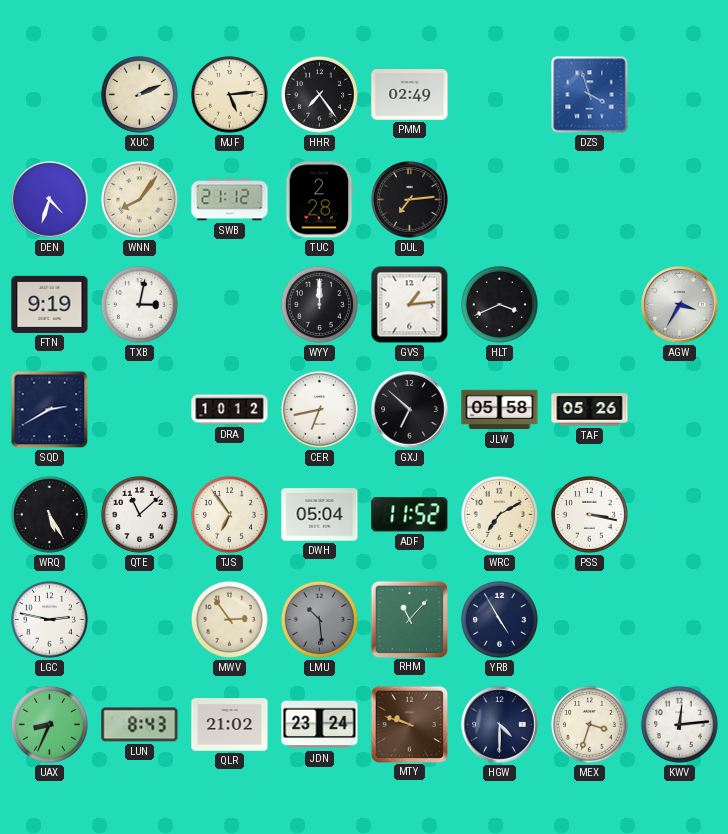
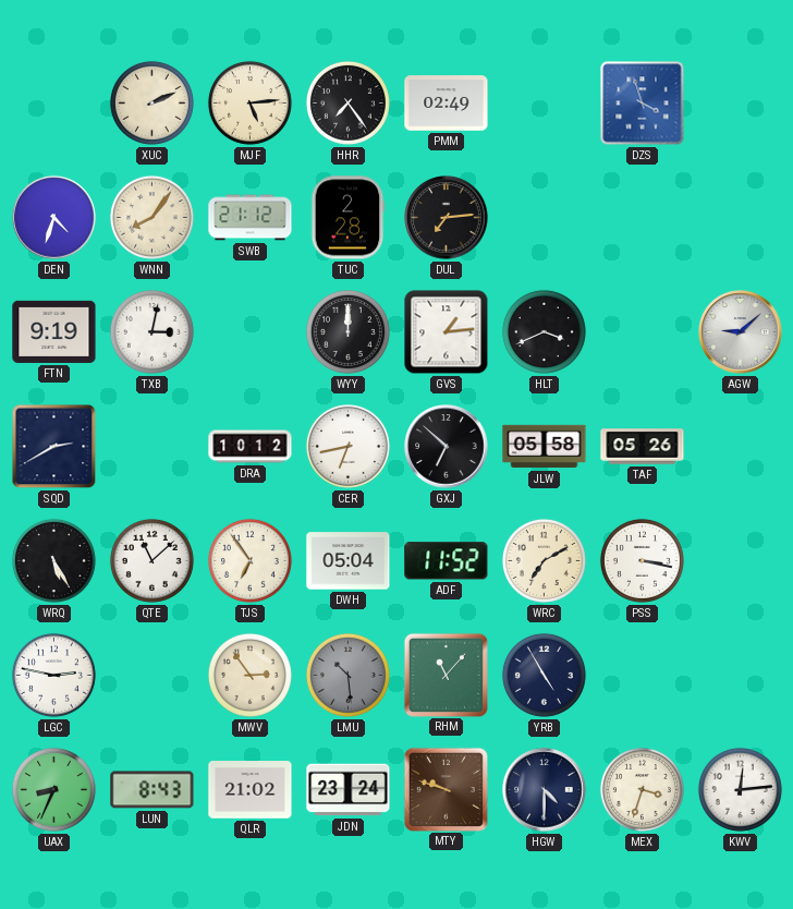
AGW: 3:35 -> 9:08 (741, 332)
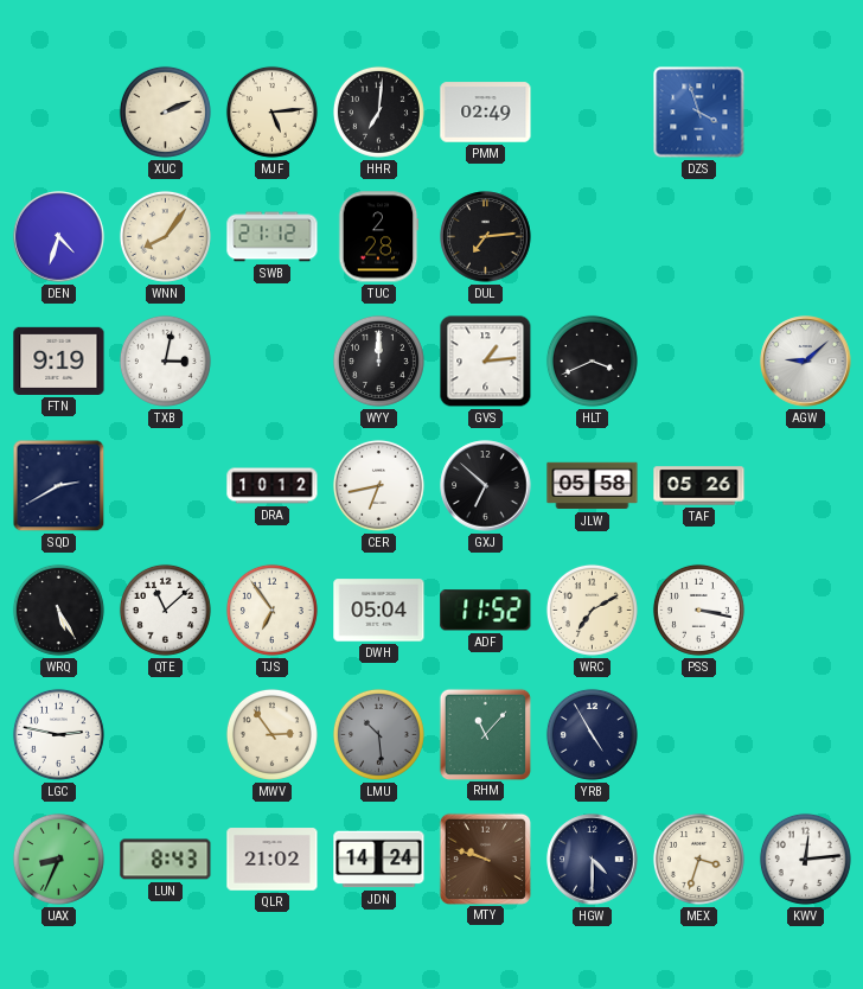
HHR: 7:24 -> 7:01 (378, 111)
JDN: 23:24 -> 14:24 (379, 860)
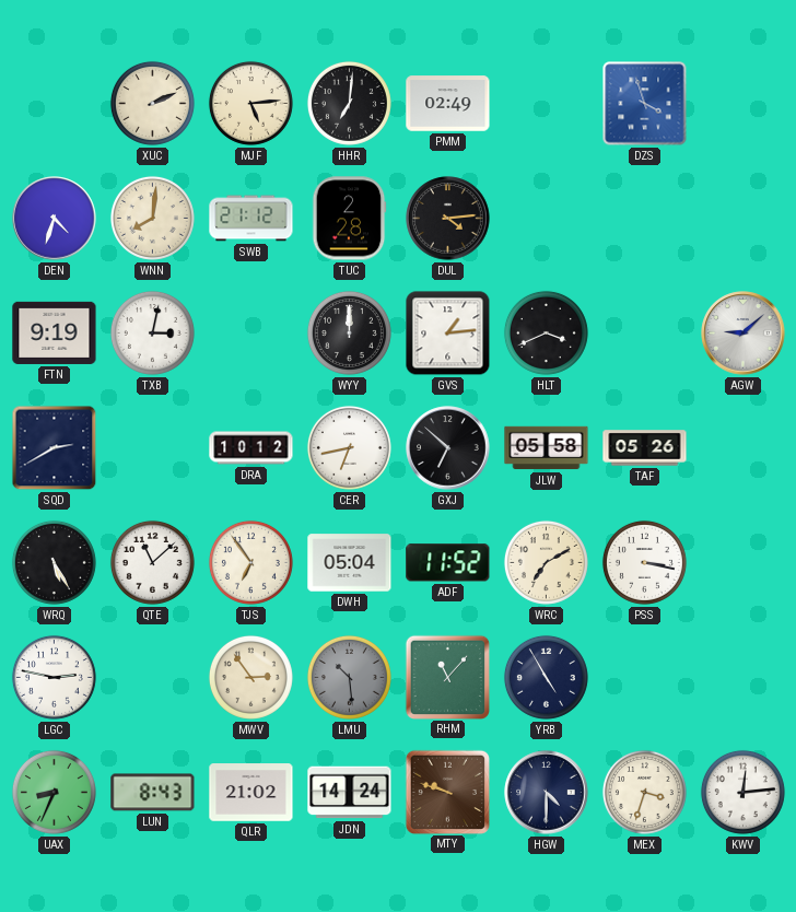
WNN: 8:06 -> 8:01 (152, 218)
DUL: 7:14 -> 4:14 (448, 219)
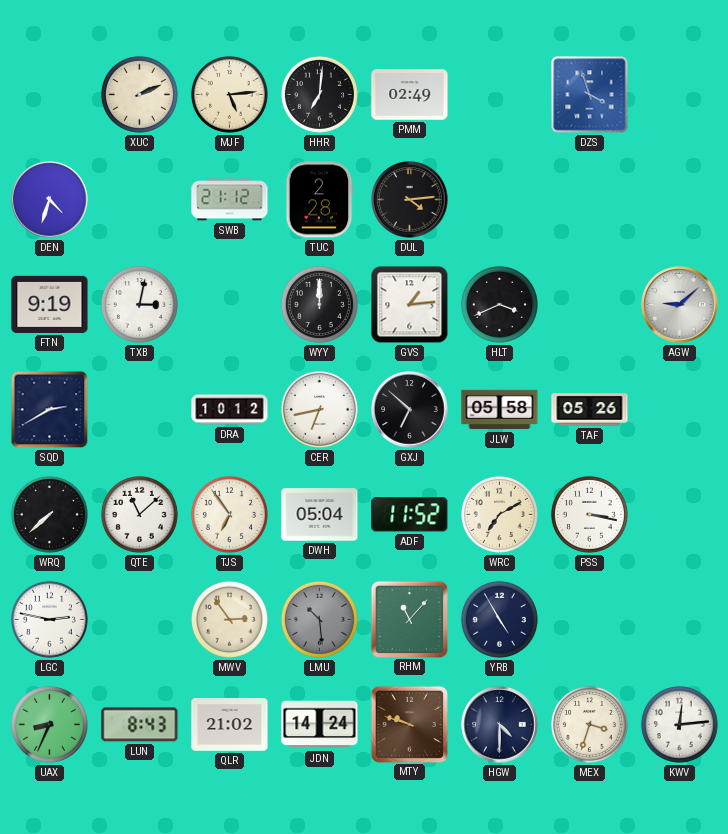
WNN: 8:01 -> none (152, 218)
WRQ: 5:25 -> 7:38 (49, 514)
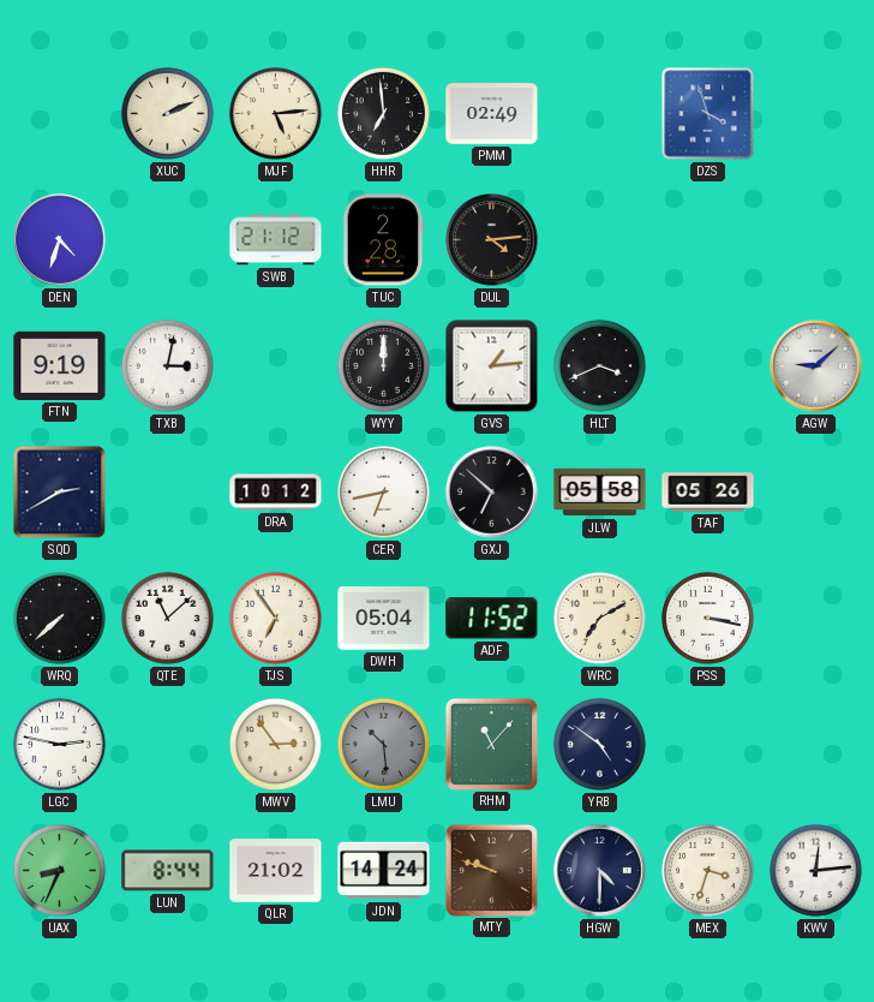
HHR: 7:01 -> 6:59 (383, 113)
YRB: 4:55 -> 4:51 (599, 744)
LUN: 8:43 -> 8:44 (168, 871)
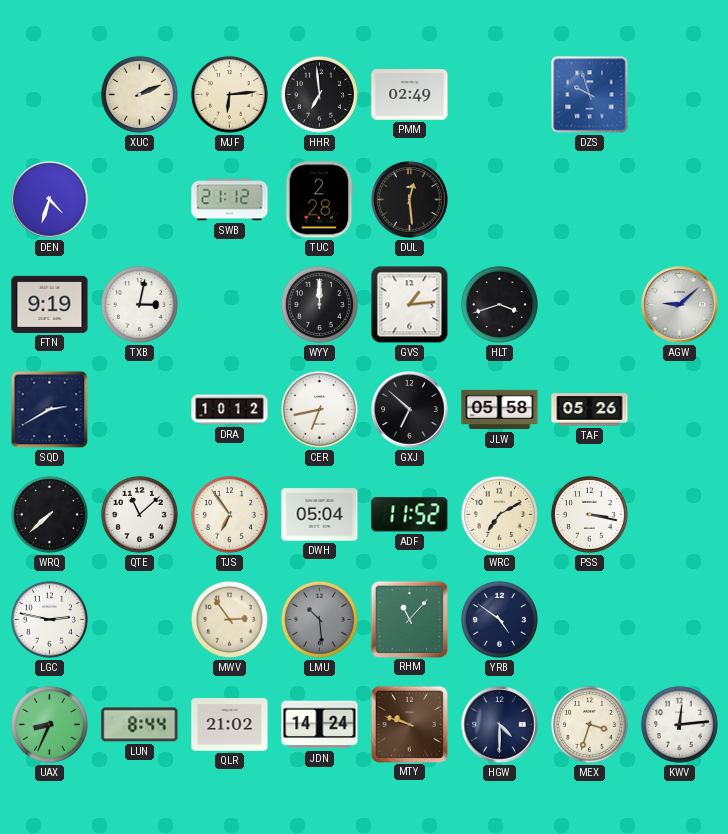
MJF: 5:14 -> 6:14 (229, 94)
DZS: 3:57 -> 9:57 (590, 95)
DUL: 4:14 -> 12:29 (410, 200)
HLT: 3:41 -> 3:42 (499, 304)
